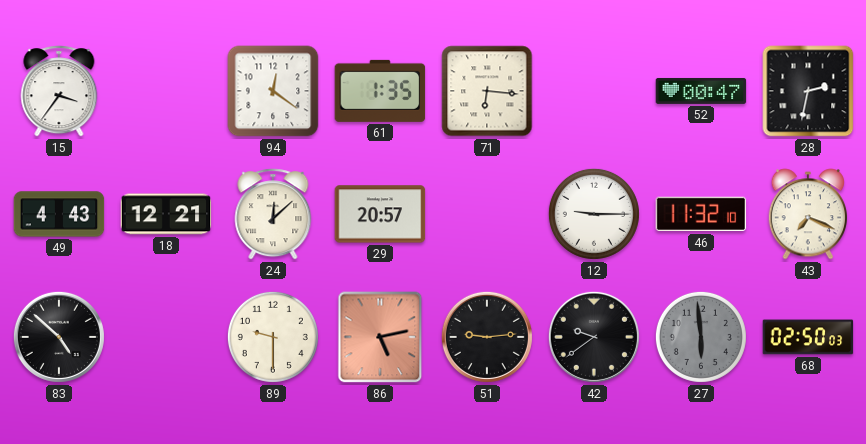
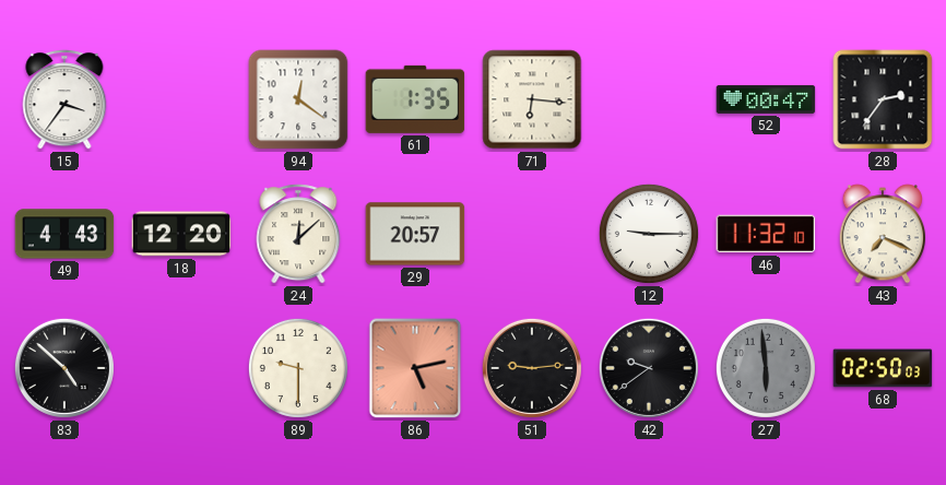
28: 2:32 -> 2:36 (883, 99)
18: 12:21 -> 12:20 (181, 234)
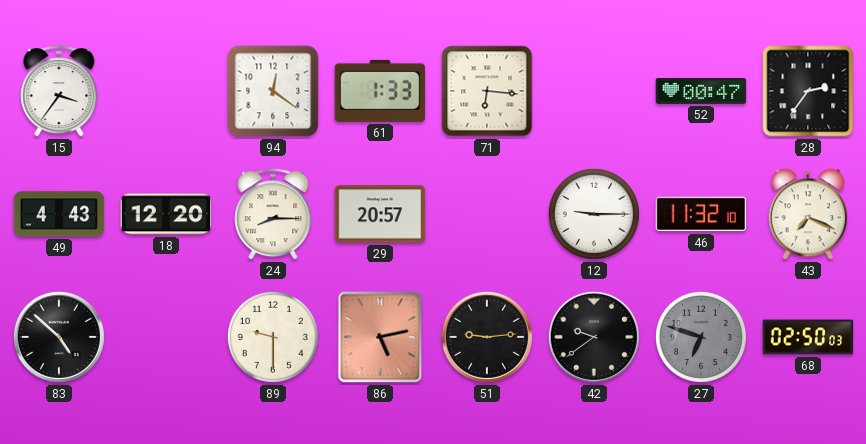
61: 1:35 -> 1:33 (380, 91)
24: 12:08 -> 8:15 (273, 214)
27: 5:59 -> 6:48 (701, 337)
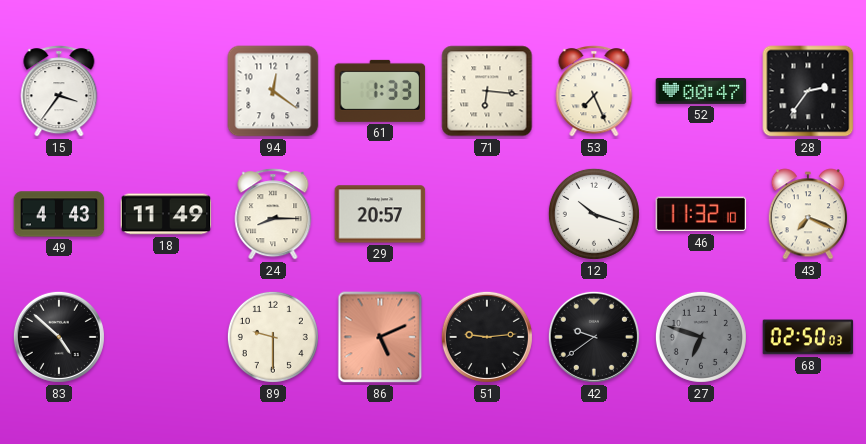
53: none -> 7:26 (594, 91)
18: 12:20 -> 11:49 (166, 214)
12: 9:15 -> 10:18 (594, 214)
86: 5:13 -> 5:11 (380, 337)
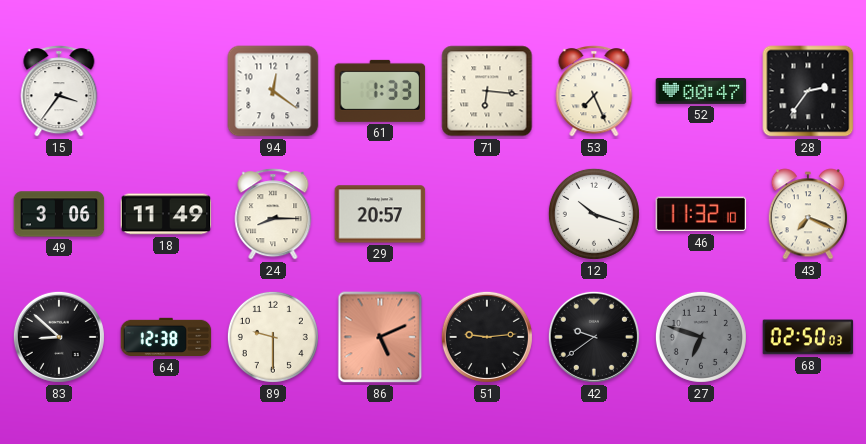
49: 4:43 -> 3:06 (59, 214)
83: 4:52 -> 8:52 (59, 337)
64: none -> 12:38 (166, 337)
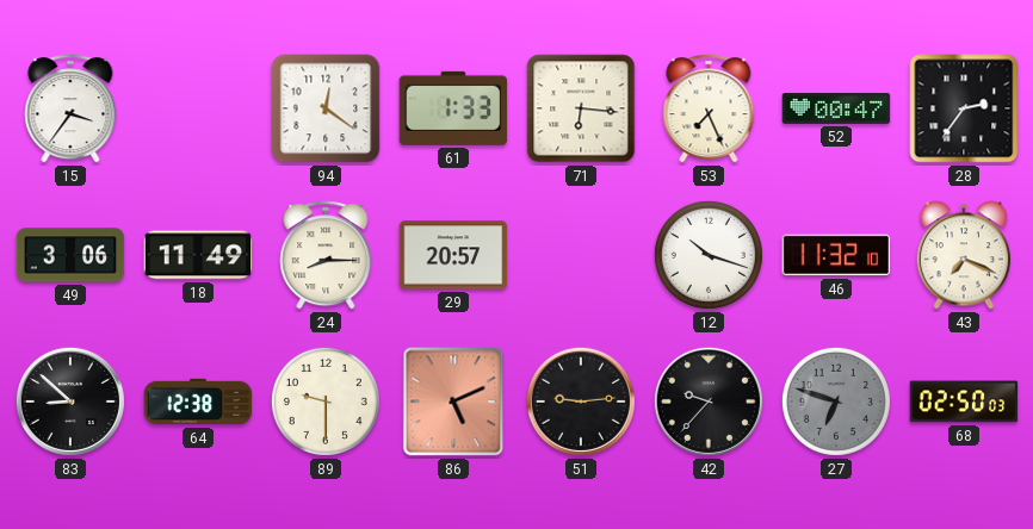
42: 9:39 -> 9:37 (709, 402)
